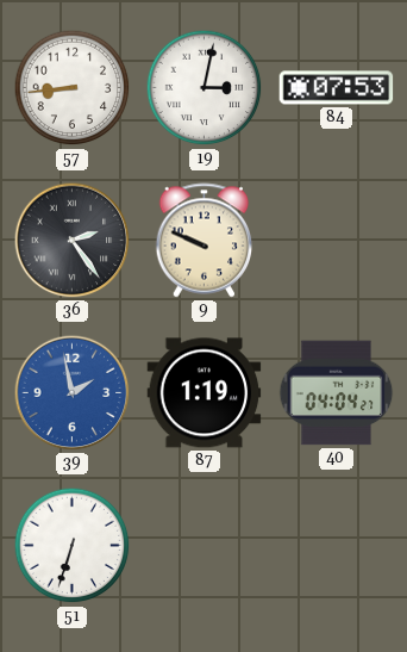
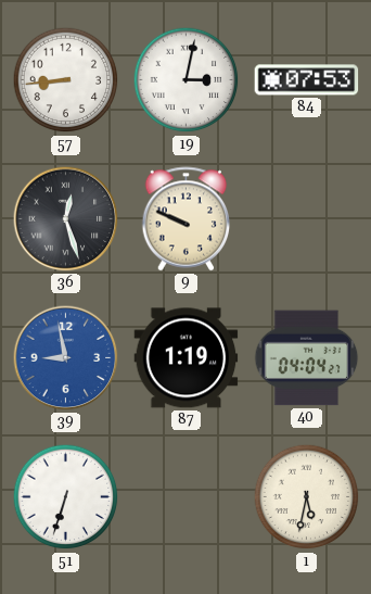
36: 2:24 -> 12:27 (66, 219)
39: 1:58 -> 8:58 (66, 358)
1: none -> 5:32 (307, 497)
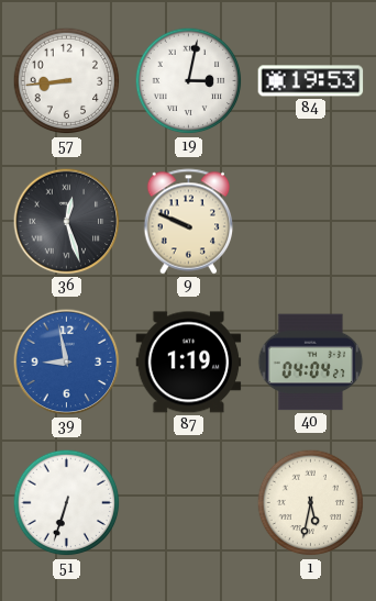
84: 07:53 -> 19:53 (311, 81)
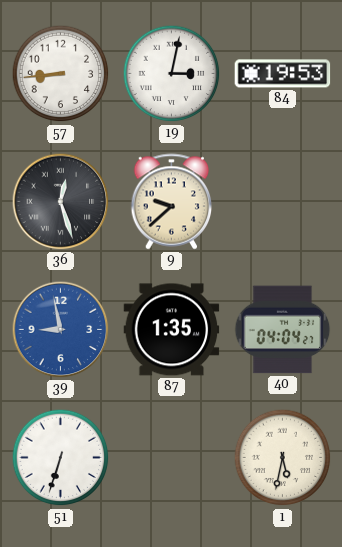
9: 9:49 -> 9:38 (172, 202)
87: 1:19 -> 1:35 (172, 330)
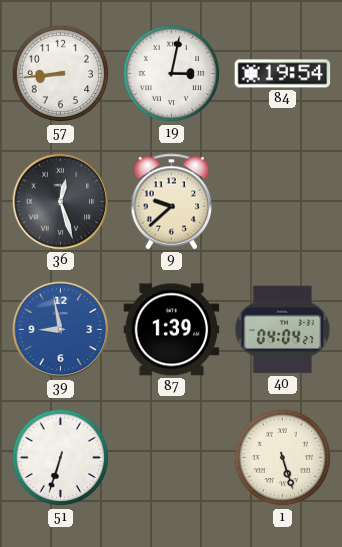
84: 19:53 -> 19:54 (283, 74)
87: 1:35 -> 1:39 (172, 330)
1: 5:32 -> 5:27 (283, 458)
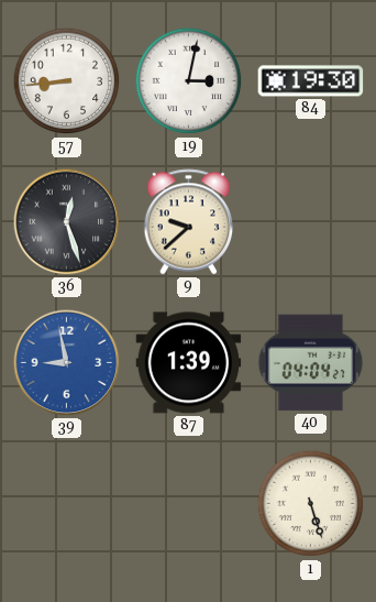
84: 19:54 -> 19:30 (311, 81)
51: 6:33 -> none (61, 458)
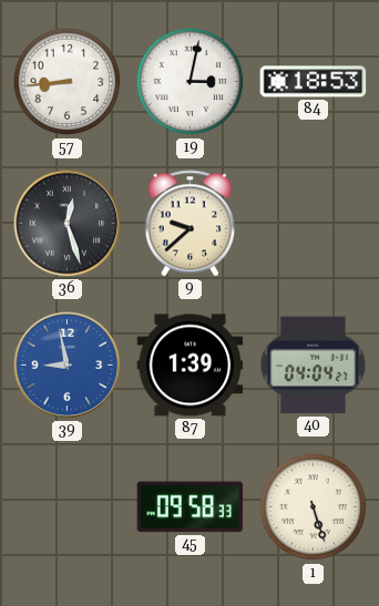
84: 19:30 -> 18:53 (314, 82)
45: none -> 09:58 (191, 507)
